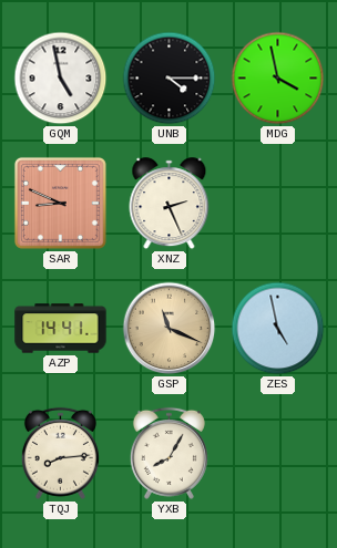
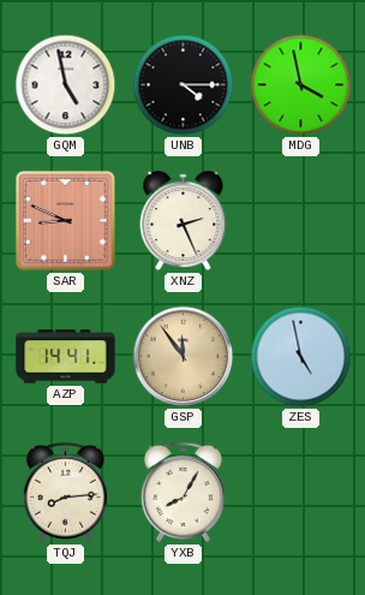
GSP: 11:19 -> 11:54 (184, 357)
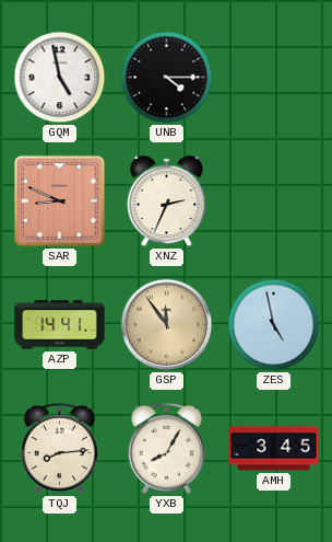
MDG: 3:58 -> none (301, 85)
XNZ: 2:26 -> 2:34 (167, 201)
AMH: none -> 3:45 (274, 449)
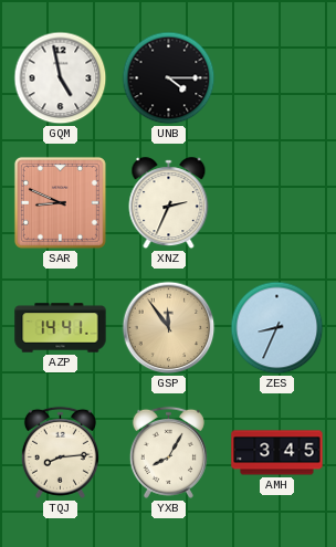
ZES: 4:58 -> 8:34 (277, 328)
